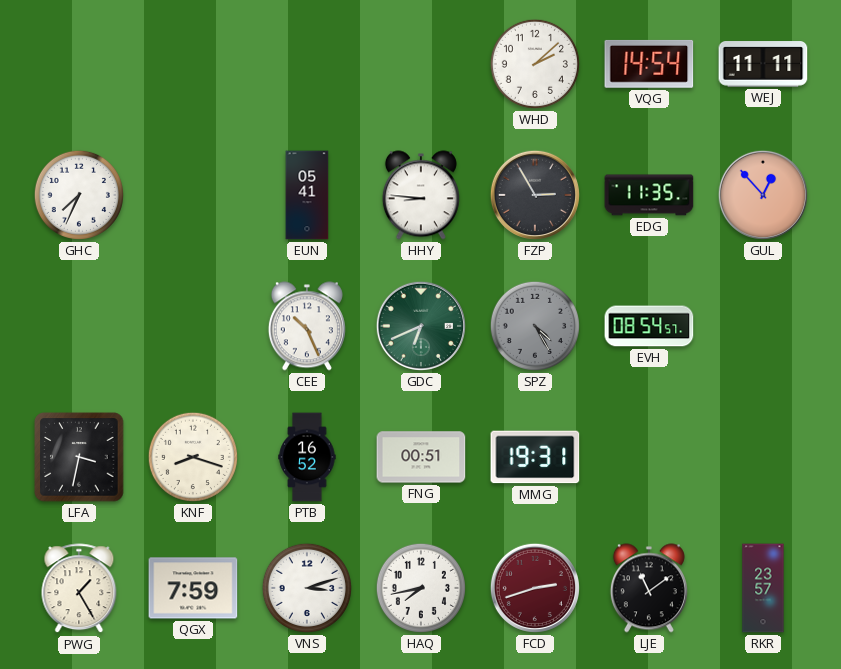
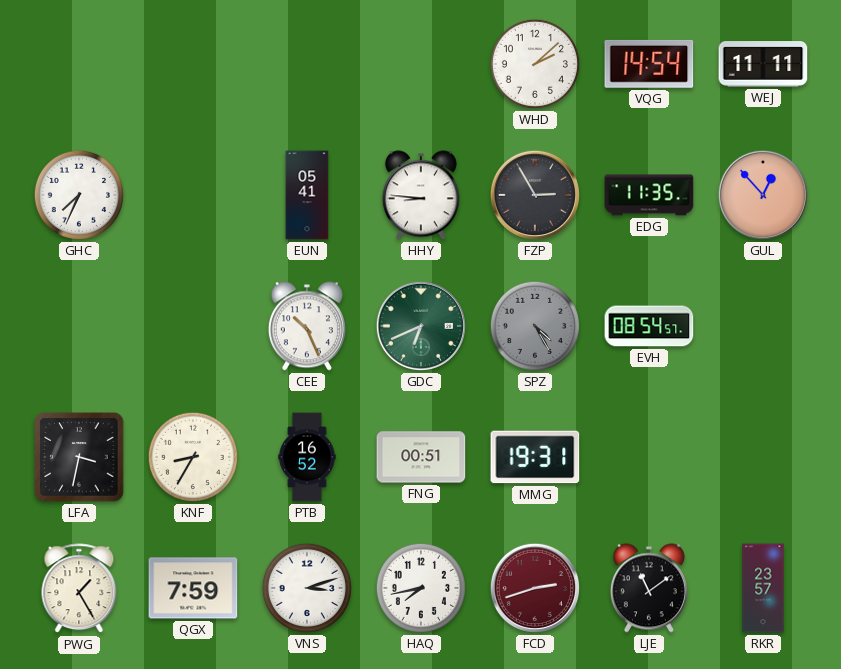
KNF: 8:18 -> 8:35 (193, 457)
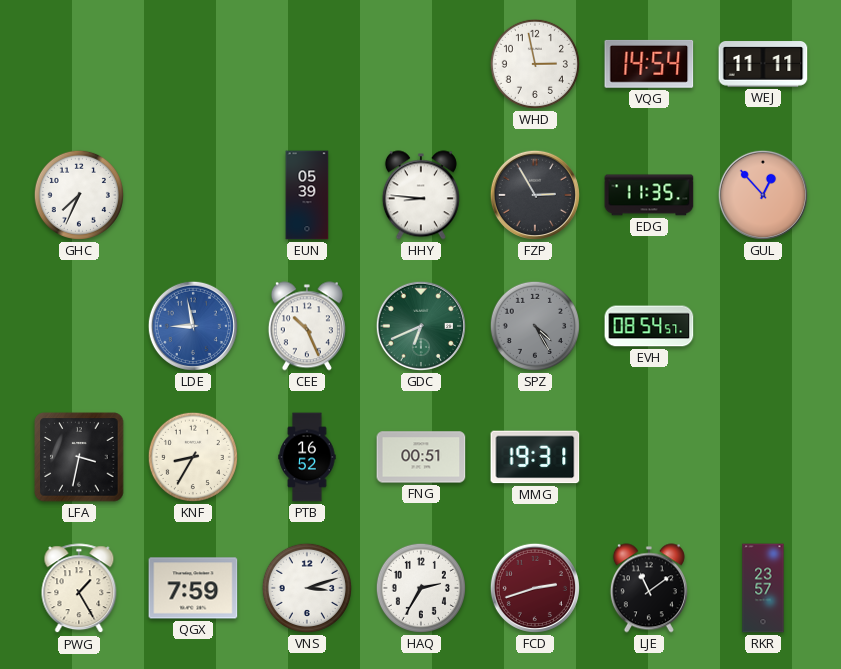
WHD: 2:08 -> 2:58 (535, 64)
EUN: 05:41 -> 05:39 (307, 195)
LDE: none -> 8:58 (193, 326)
HAQ: 7:43 -> 2:35 (421, 588)
